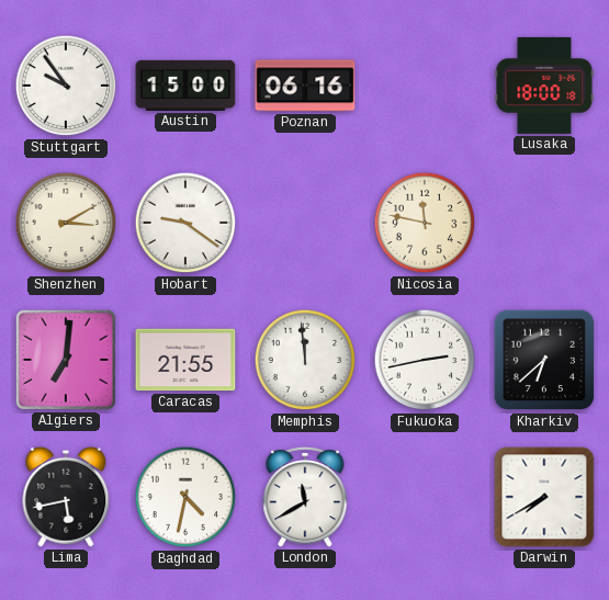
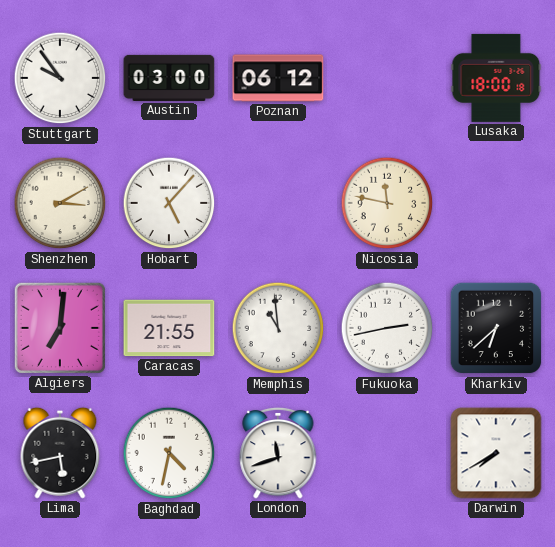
Austin: 15:00 -> 03:00 (169, 78)
Poznan: 06:16 -> 06:12 (278, 78)
Hobart: 9:21 -> 5:07 (169, 203)
Memphis: 11:59 -> 10:59 (278, 328)
London: 11:40 -> 11:42 (278, 453)
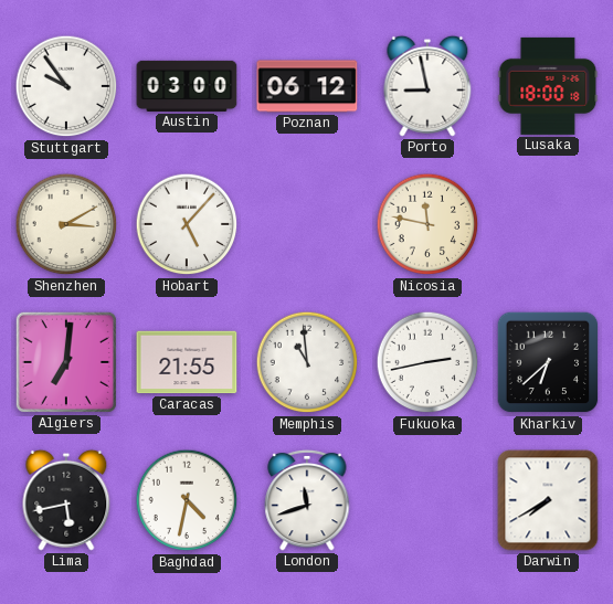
Porto: none -> 8:58 (427, 86)
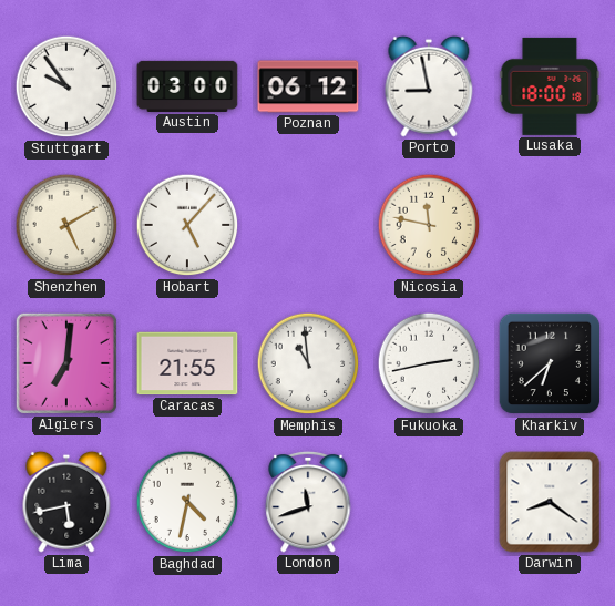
Shenzhen: 3:10 -> 5:10 (66, 225)
Darwin: 7:40 -> 8:21 (550, 502)
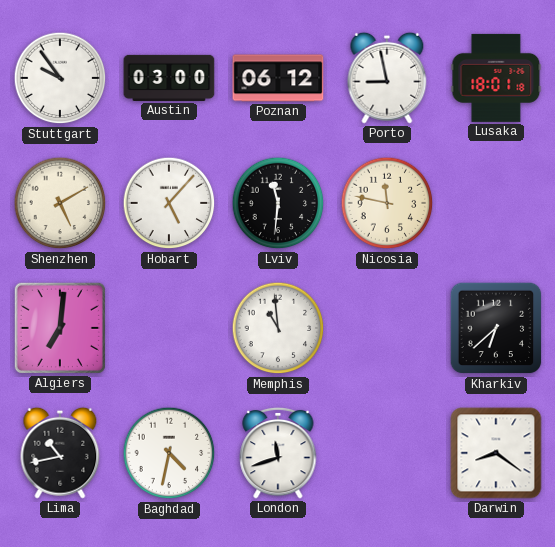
Lusaka: 18:00 -> 18:01 (496, 78)
Lviv: none -> 11:31 (278, 203)
Caracas: 21:55 -> none (187, 363)
Fukuoka: 2:43 -> none (429, 363)
Lima: 5:43 -> 10:43 (60, 453)
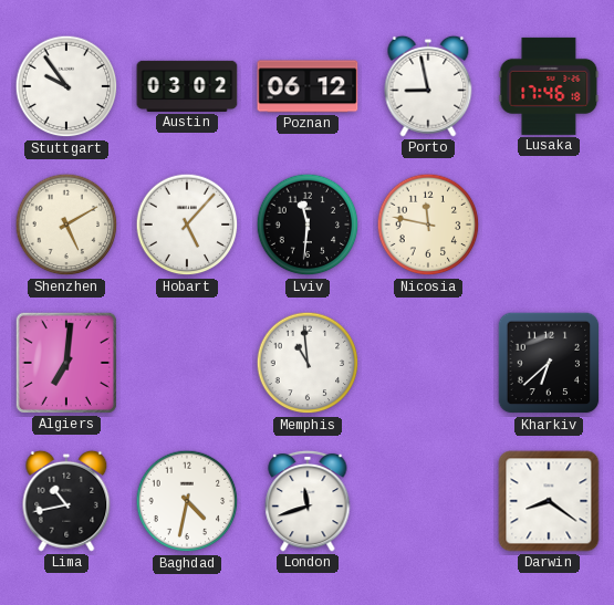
Austin: 03:00 -> 03:02 (187, 86)
Lusaka: 18:01 -> 17:46 (549, 86)
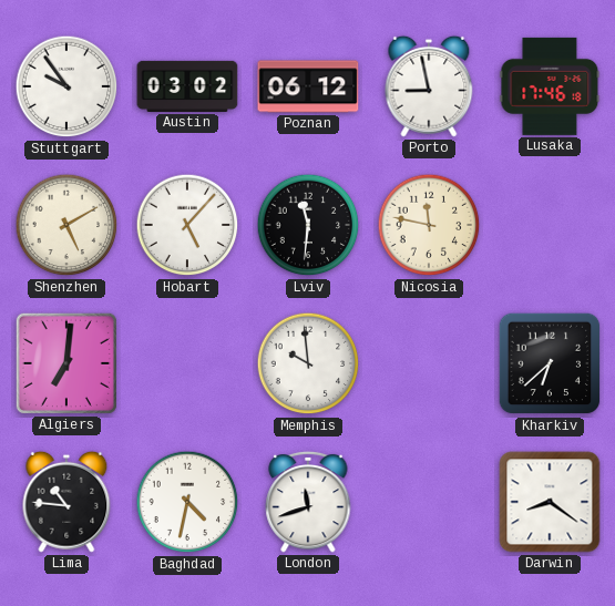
Memphis: 10:59 -> 9:59 (308, 363)
Lima: 10:43 -> 10:46 (66, 502)
